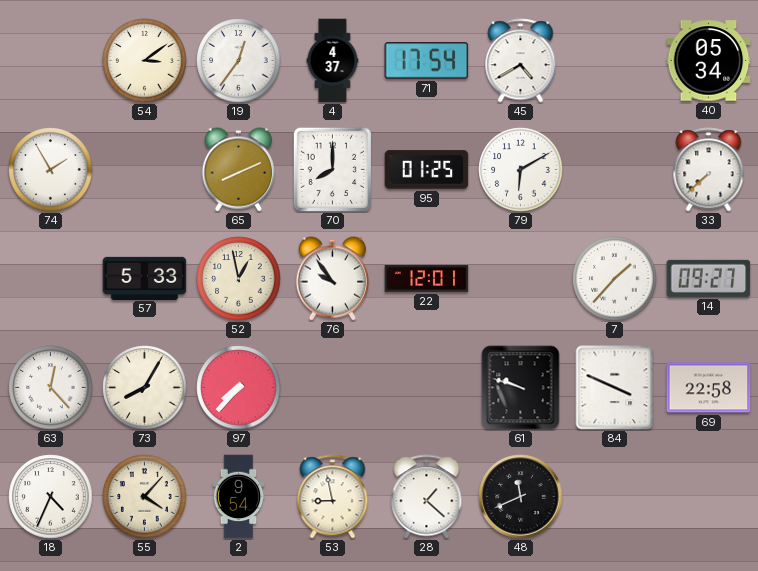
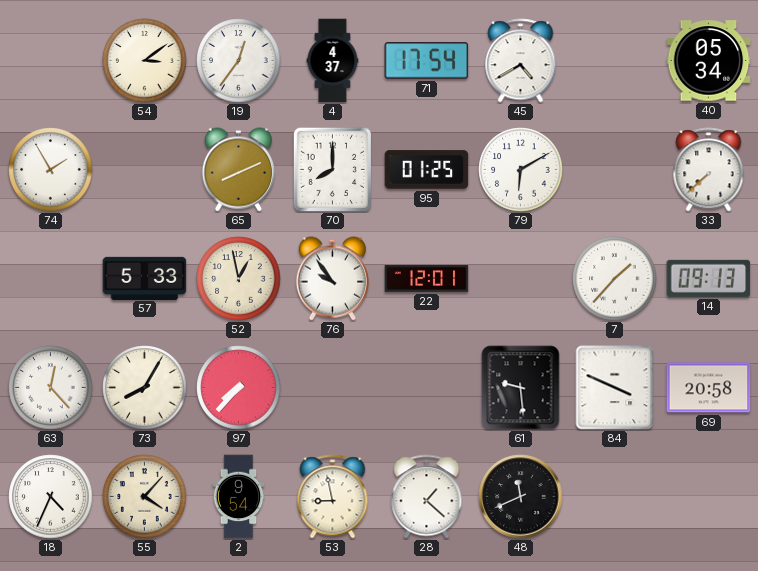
14: 09:27 -> 09:13 (709, 278)
61: 9:48 -> 9:29 (521, 388)
69: 22:58 -> 20:58 (709, 388)
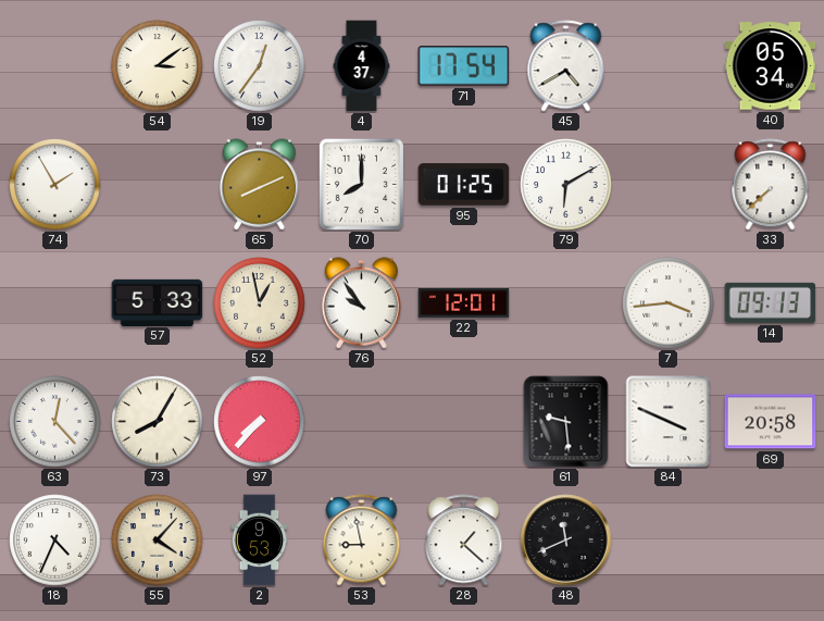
7: 1:37 -> 3:44 (669, 303)
2: 9:54 -> 9:53 (260, 541)
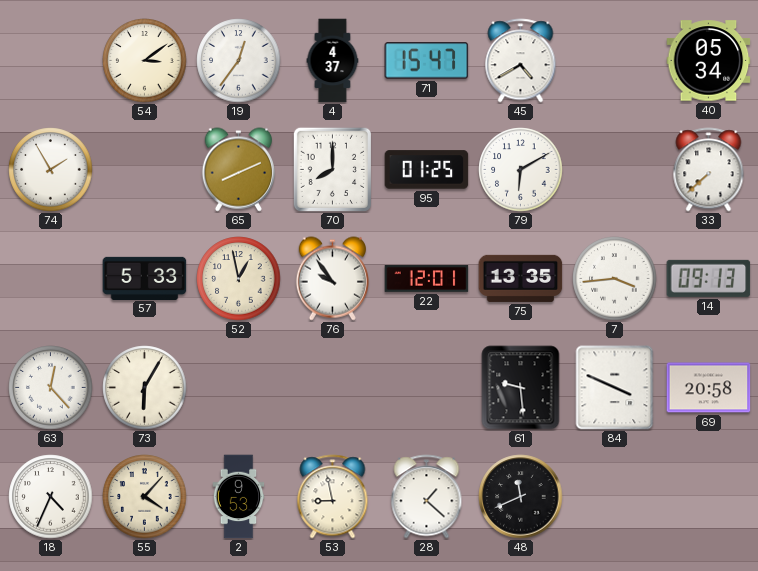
71: 17:54 -> 15:47 (427, 61)
75: none -> 13:35 (521, 278)
73: 8:05 -> 6:05 (145, 388)
97: 7:37 -> none (260, 422)
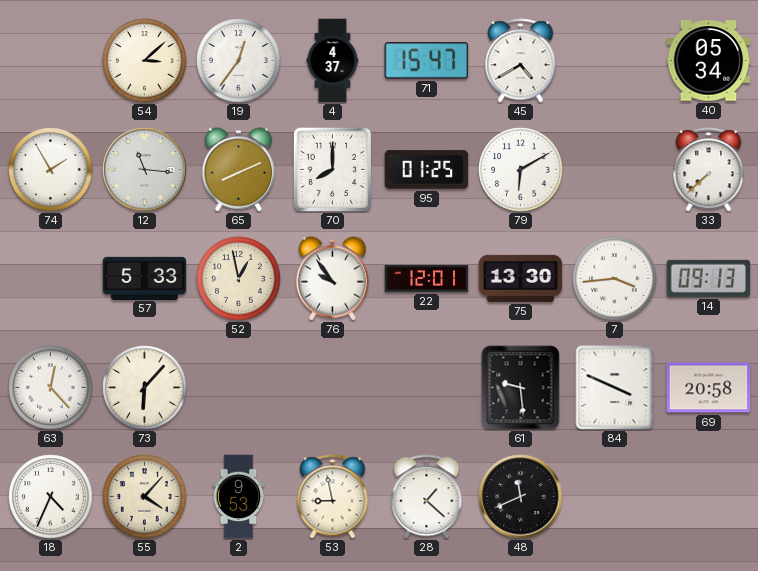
54: 3:09 -> 3:08 (145, 61)
12: none -> 11:16 (145, 170)
75: 13:35 -> 13:30 (521, 278)
73: 6:05 -> 6:07 (145, 388)
